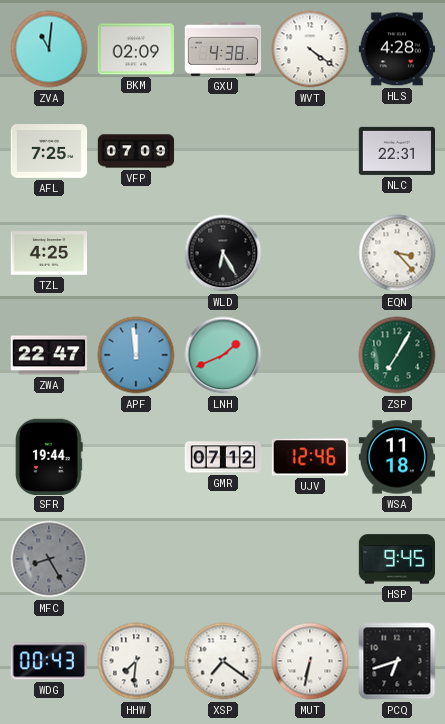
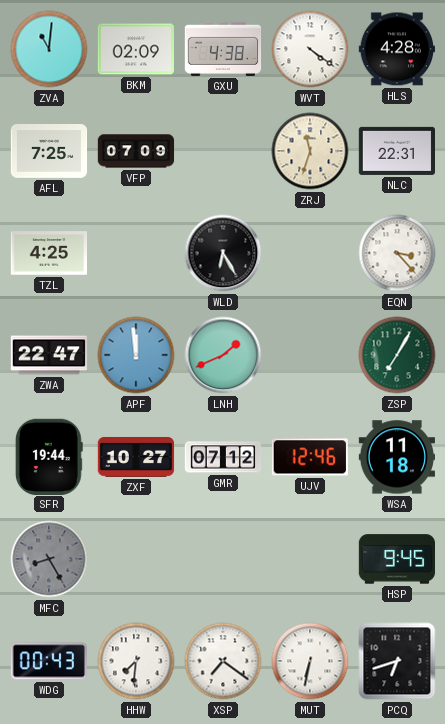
ZRJ: none -> 11:33 (310, 151)
ZXF: none -> 10:27 (136, 457)
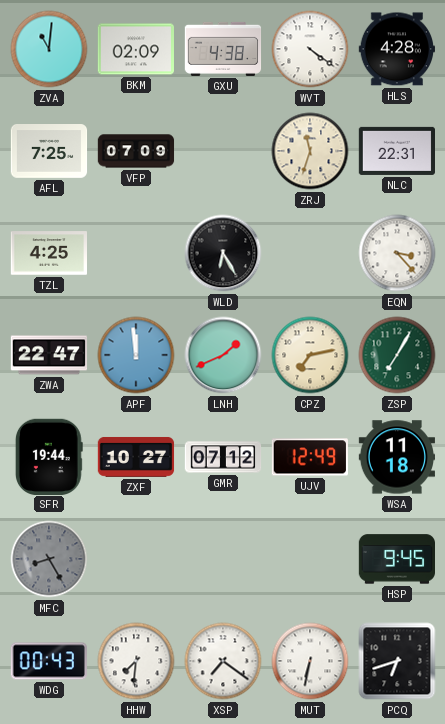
CPZ: none -> 7:13 (310, 355)
UJV: 12:46 -> 12:49 (310, 457)
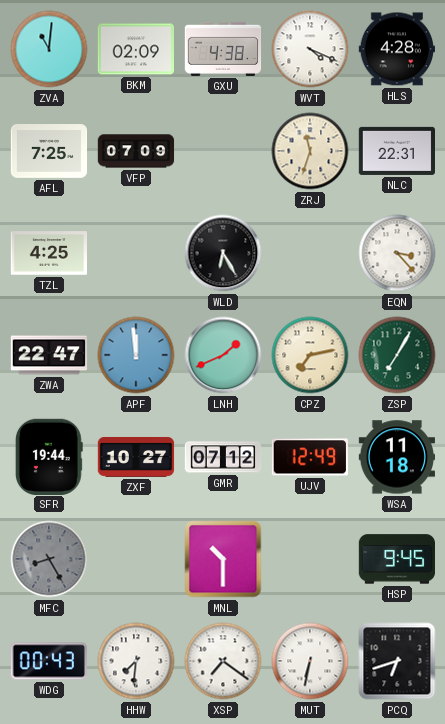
WVT: 4:21 -> 4:19 (310, 49)
MNL: none -> 10:30 (223, 559)
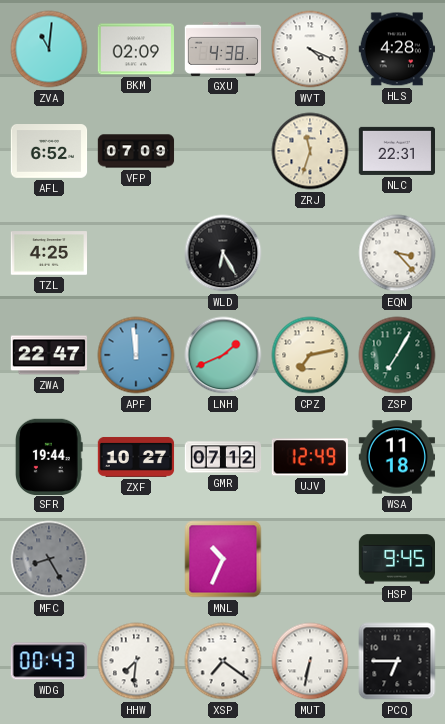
AFL: 7:25 -> 6:52 (49, 152)
MNL: 10:30 -> 10:34 (223, 559)
PCQ: 6:42 -> 6:45 (397, 661)
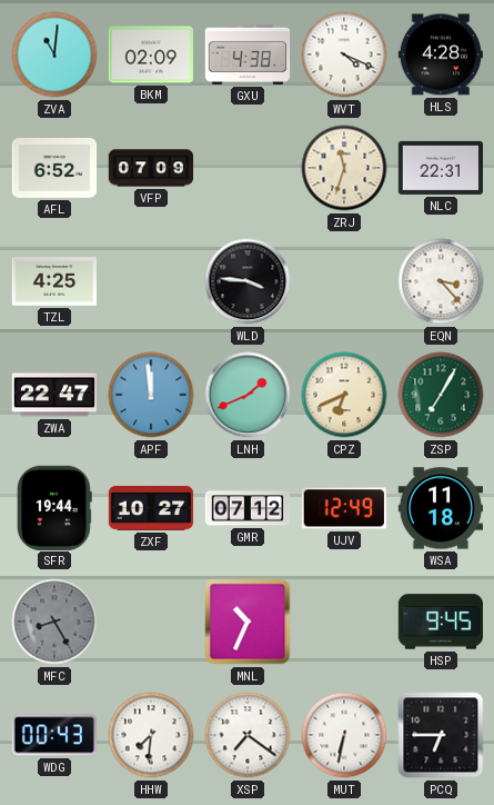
WLD: 6:25 -> 3:46 (248, 281)
CPZ: 7:13 -> 6:41 (344, 395)
